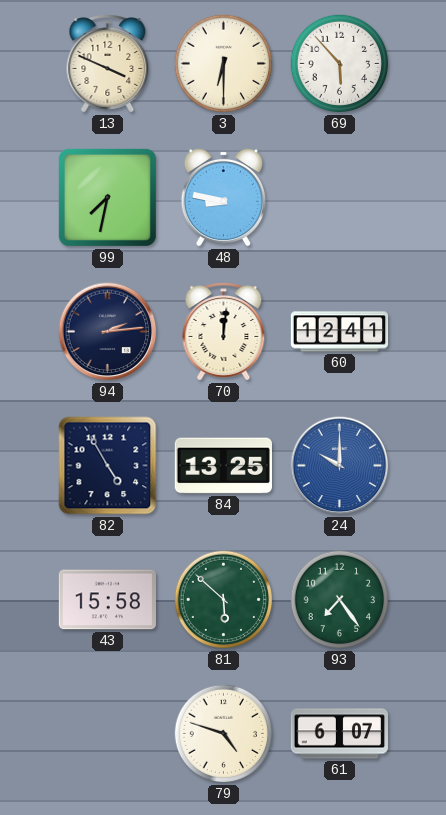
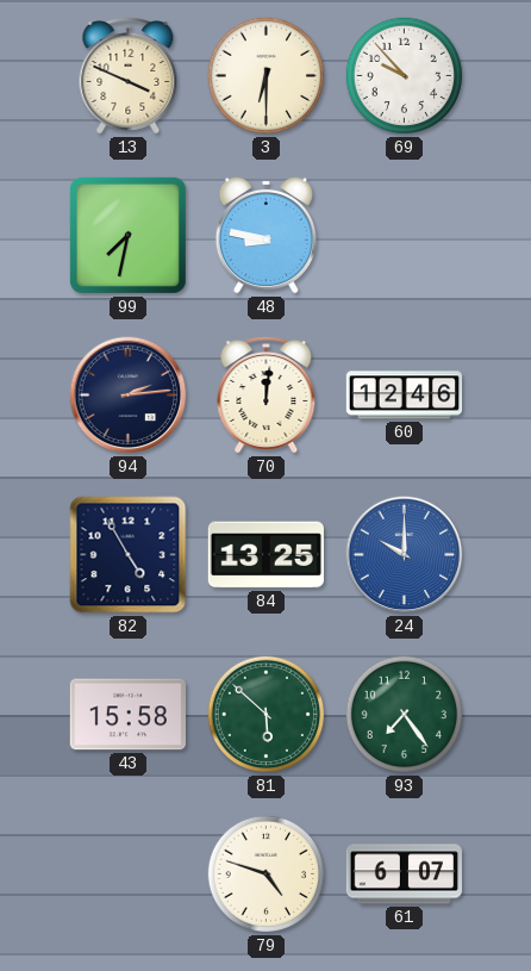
69: 5:53 -> 9:53 (405, 76)
60: 12:41 -> 12:46 (405, 396)
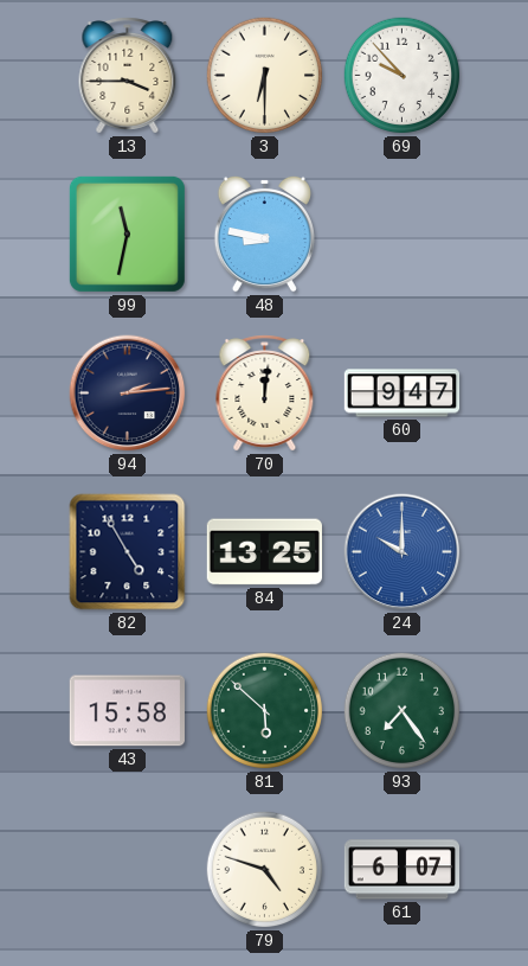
13: 3:49 -> 3:45 (128, 76)
99: 7:32 -> 11:32 (127, 233)
60: 12:46 -> 9:47 (403, 394)
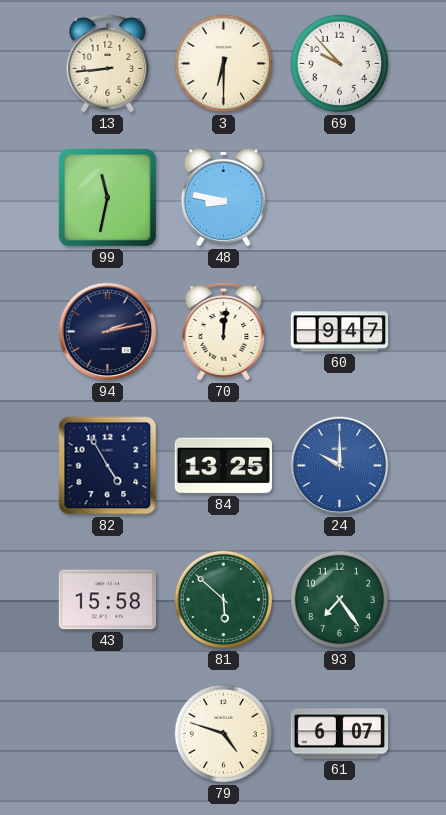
13: 3:45 -> 8:44 (108, 64)
94: 2:14 -> 2:13 (108, 332)
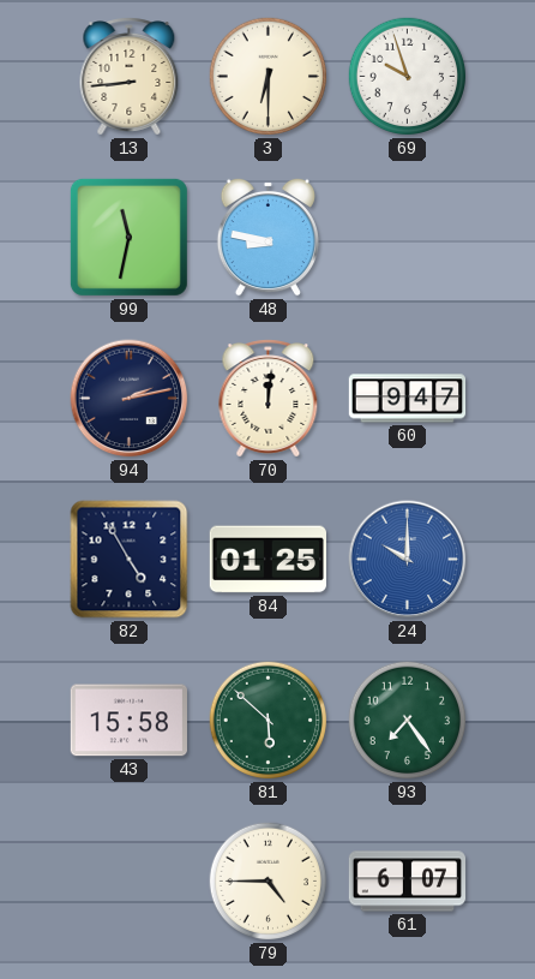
69: 9:53 -> 9:57 (408, 77)
84: 13:25 -> 01:25 (267, 560)
79: 4:48 -> 4:45 (269, 882)
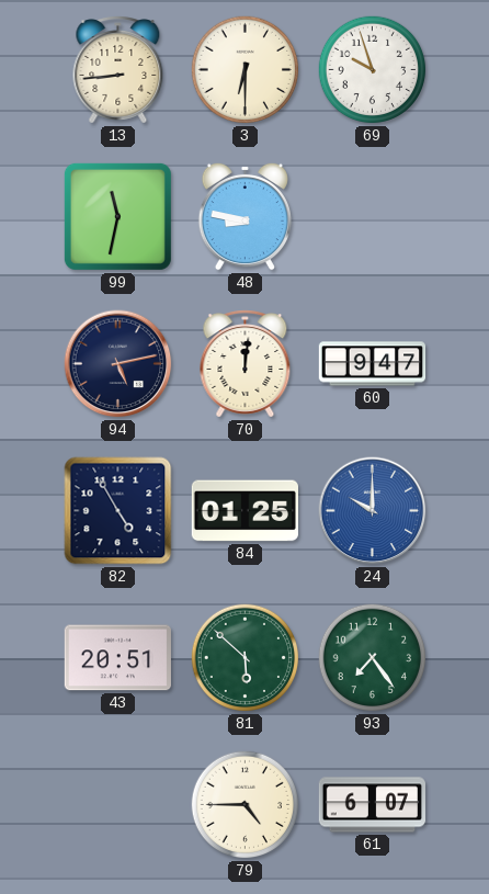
94: 2:13 -> 5:13 (118, 364)
43: 15:58 -> 20:51 (117, 658)
